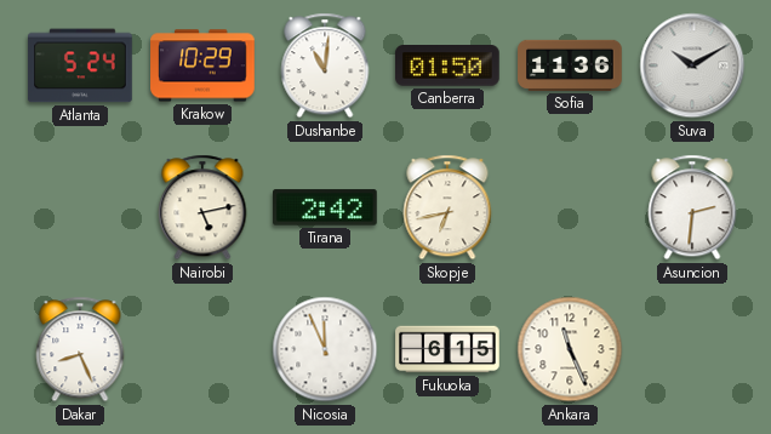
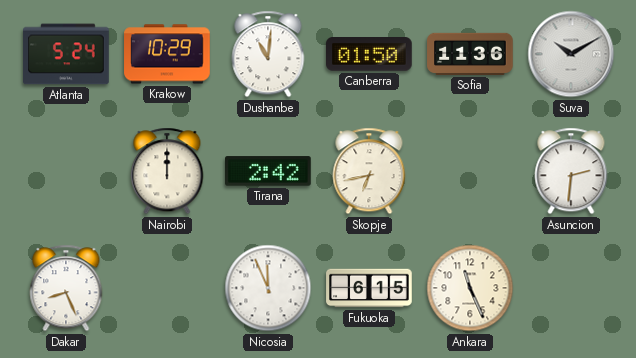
Nairobi: 5:13 -> 12:00 (167, 171)
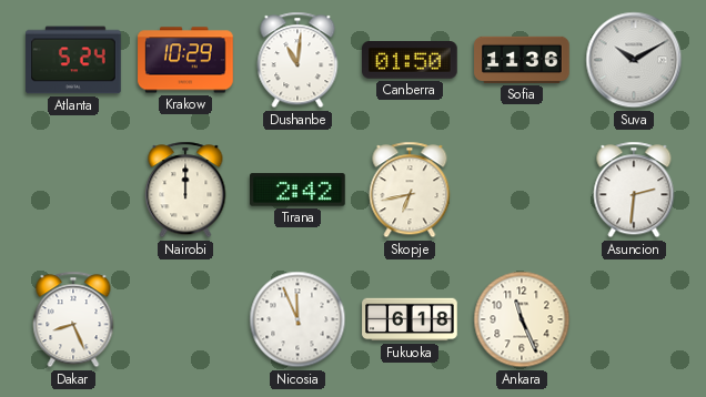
Fukuoka: 6:15 -> 6:18 (410, 319)
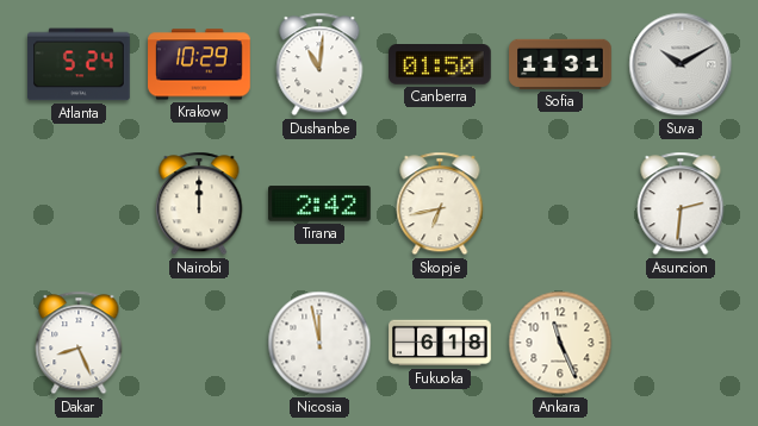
Sofia: 11:36 -> 11:31 (560, 64)
Nicosia: 11:56 -> 11:58 (319, 343)
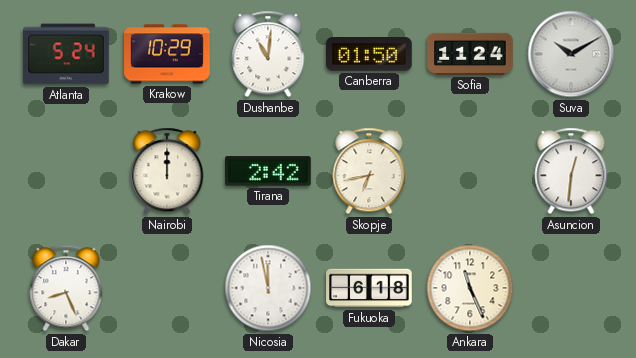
Sofia: 11:31 -> 11:24 (470, 54)
Asuncion: 2:31 -> 12:31 (571, 171)
